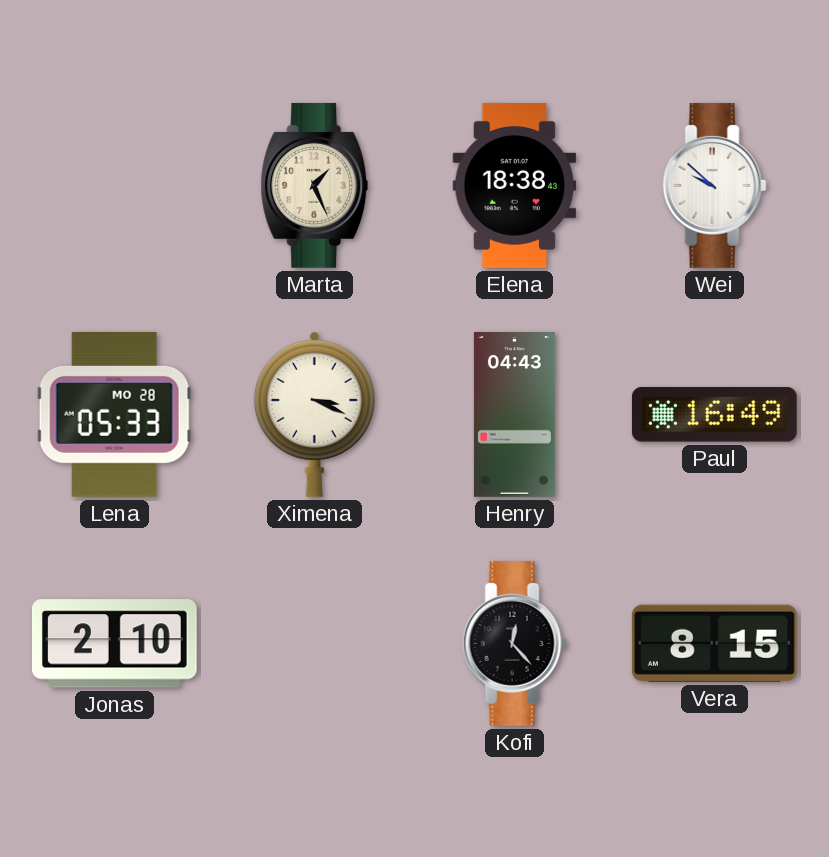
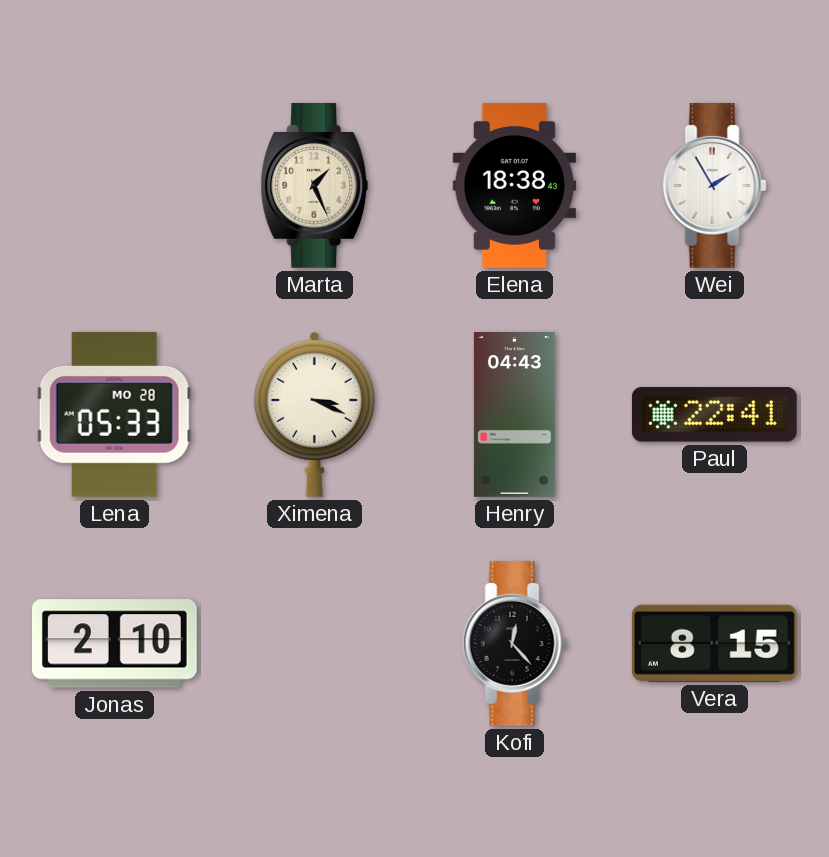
Wei: 9:52 -> 1:55 (714, 185)
Paul: 16:49 -> 22:41 (714, 415)
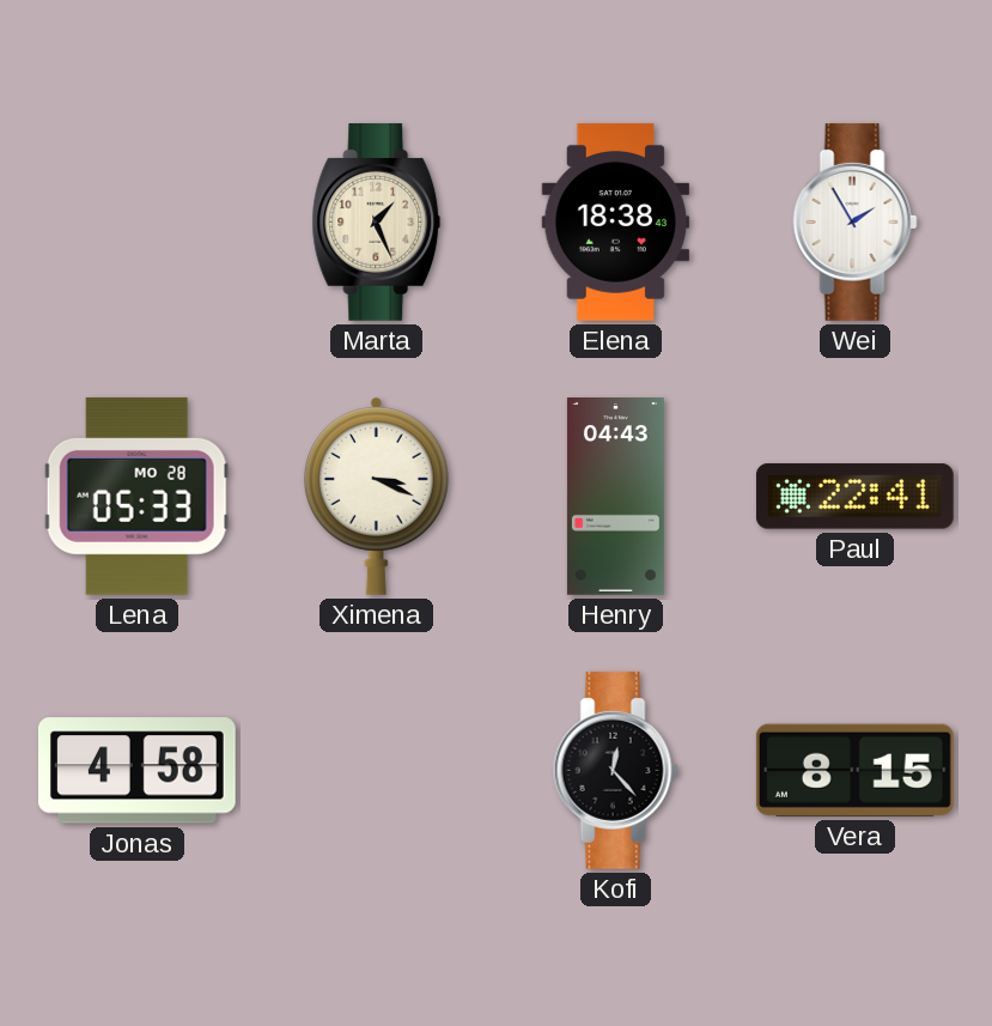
Jonas: 2:10 -> 4:58 (136, 771)
